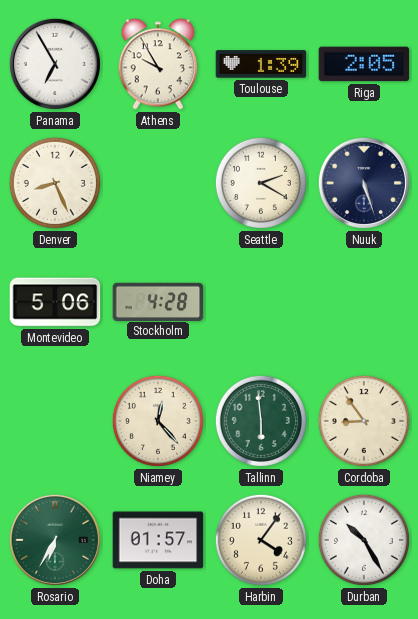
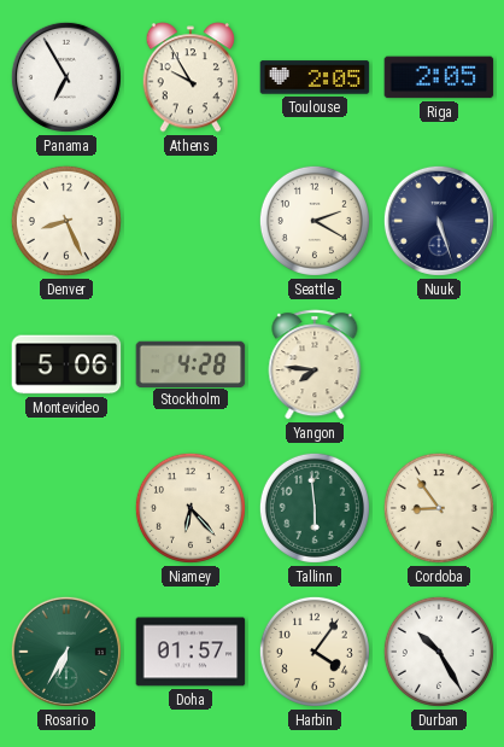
Toulouse: 1:39 -> 2:05 (315, 77)
Yangon: none -> 7:46 (315, 364)
Niamey: 12:23 -> 6:23 (191, 508)
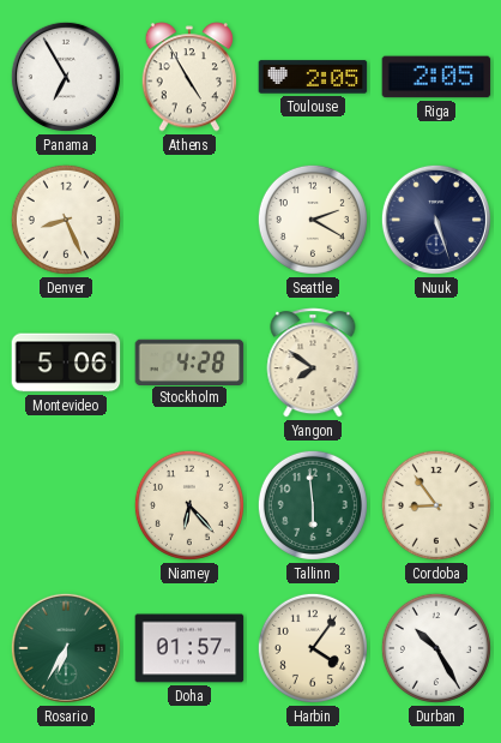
Athens: 9:55 -> 4:55 (189, 77)
Yangon: 7:46 -> 7:51 (313, 362)
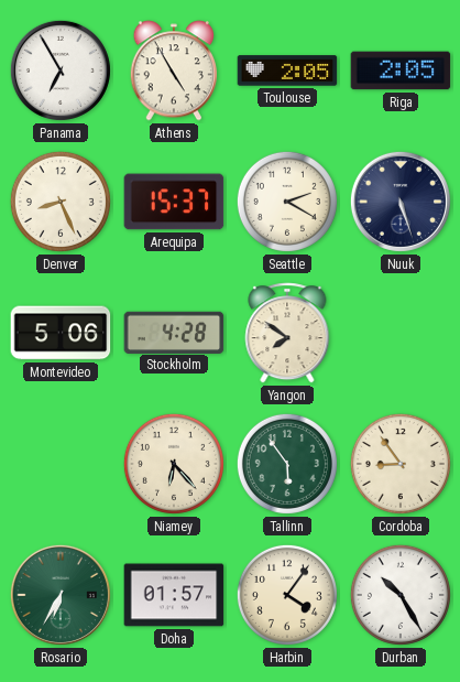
Arequipa: none -> 15:37 (174, 202)
Tallinn: 5:59 -> 5:54 (287, 464)
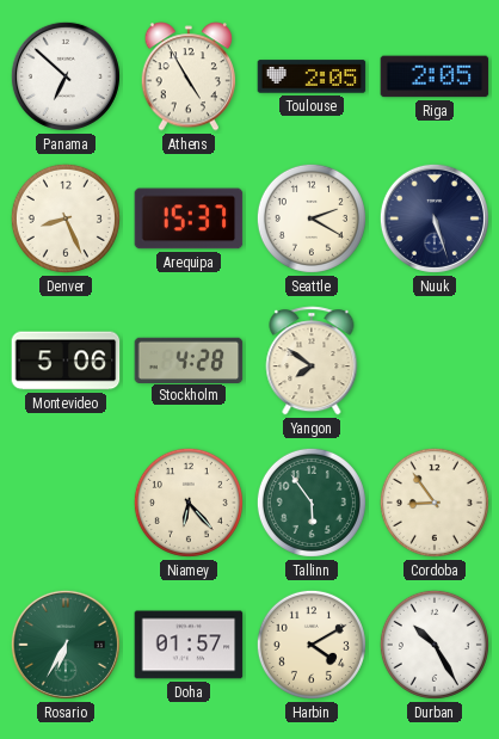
Panama: 6:55 -> 6:52 (66, 76)
Harbin: 4:06 -> 4:10 (312, 645)
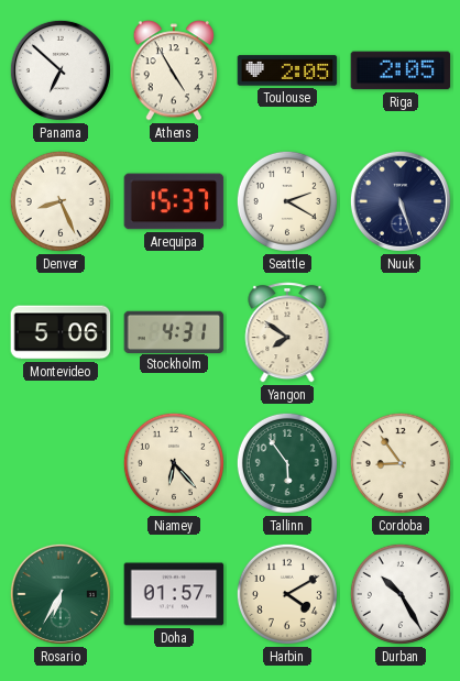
Stockholm: 4:28 -> 4:31 (174, 331)
